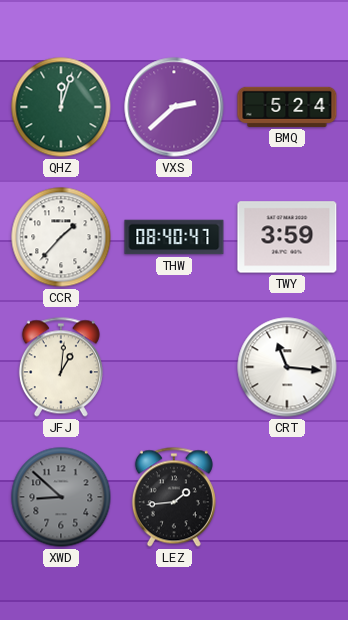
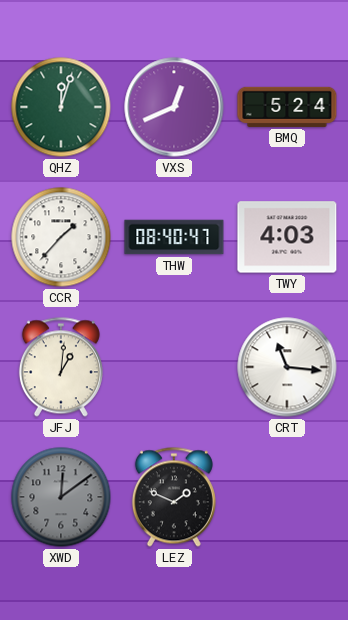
VXS: 2:38 -> 12:41 (174, 107)
TWY: 3:59 -> 4:03 (287, 237)
XWD: 8:52 -> 12:09 (61, 497)
LEZ: 1:44 -> 1:49 (174, 497)
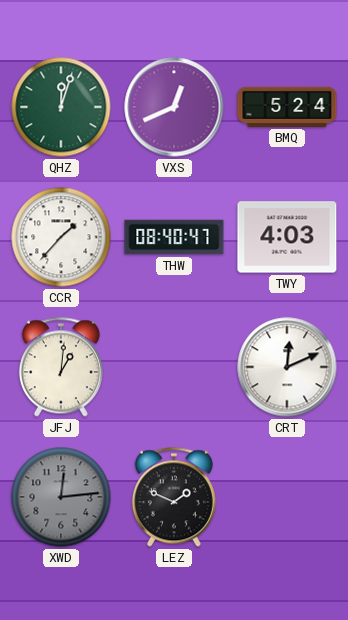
CRT: 11:16 -> 12:11 (287, 367)
XWD: 12:09 -> 12:14 (61, 497)
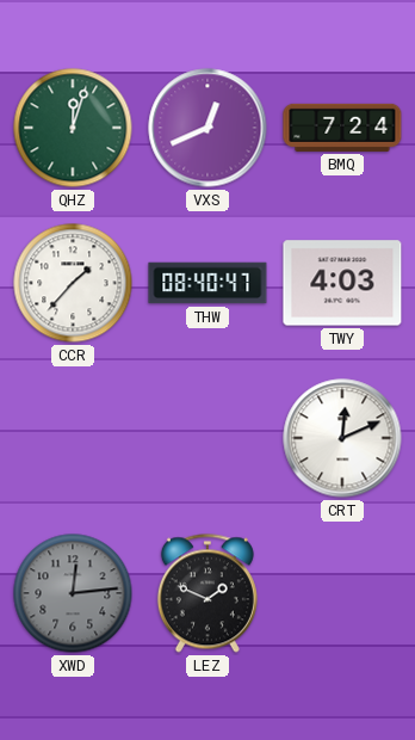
BMQ: 5:24 -> 7:24 (342, 128)
JFJ: 1:01 -> none (61, 367)
